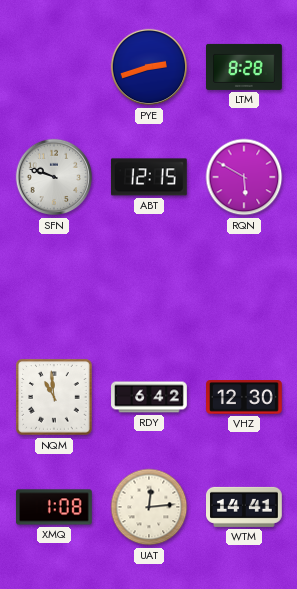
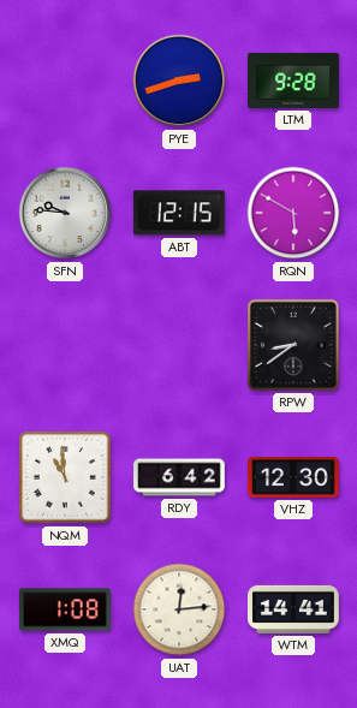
LTM: 8:28 -> 9:28 (294, 81)
SFN: 9:48 -> 9:46 (65, 213)
RPW: none -> 8:39 (293, 345)
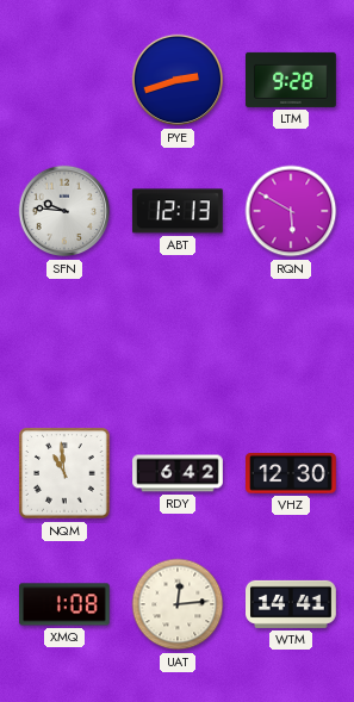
ABT: 12:15 -> 12:13 (178, 211)
RPW: 8:39 -> none (293, 345)
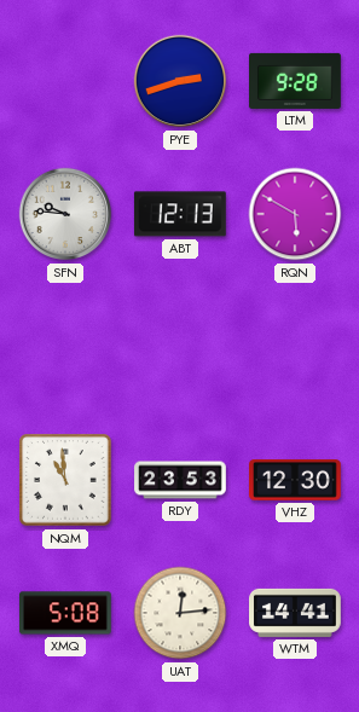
RDY: 6:42 -> 23:53 (180, 480)
XMQ: 1:08 -> 5:08 (66, 613)
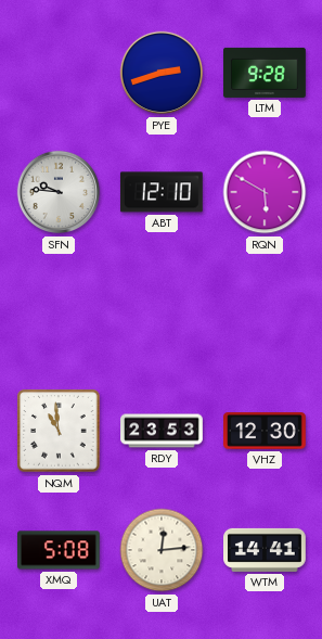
ABT: 12:13 -> 12:10 (162, 192)
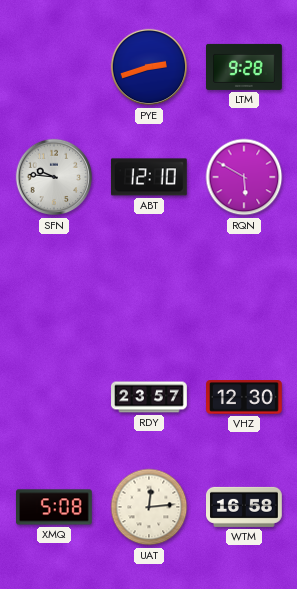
NQM: 10:59 -> none (59, 431)
RDY: 23:53 -> 23:57 (149, 397)
WTM: 14:41 -> 16:58 (245, 507)
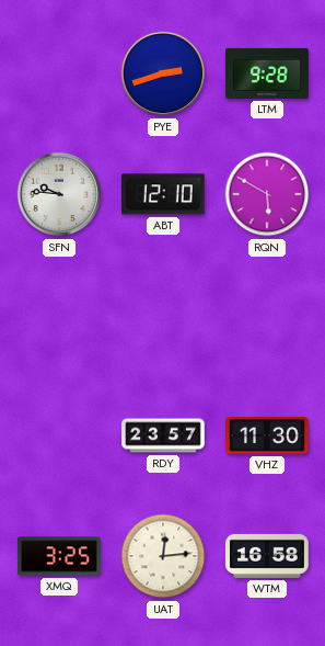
VHZ: 12:30 -> 11:30 (268, 437)
XMQ: 5:08 -> 3:25 (60, 556)
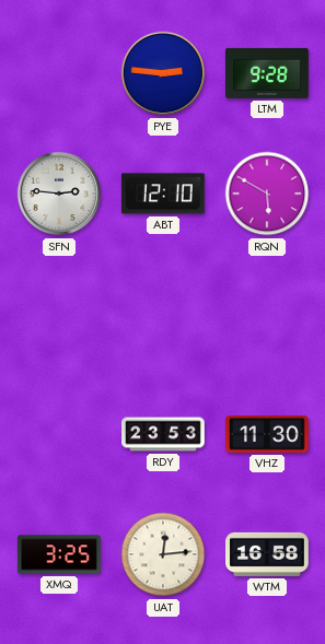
PYE: 2:42 -> 2:46 (163, 73)
SFN: 9:46 -> 2:46 (59, 194)
RDY: 23:57 -> 23:53 (163, 434)
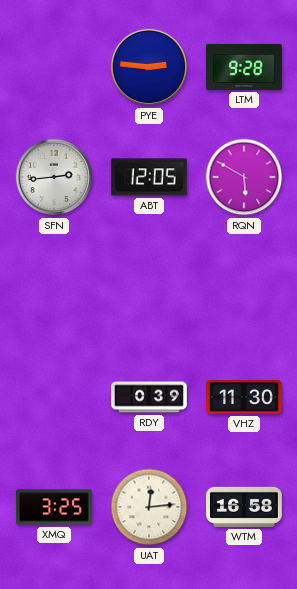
SFN: 2:46 -> 2:44 (54, 177)
ABT: 12:10 -> 12:05 (149, 177)
RDY: 23:53 -> 0:39 (149, 397)
